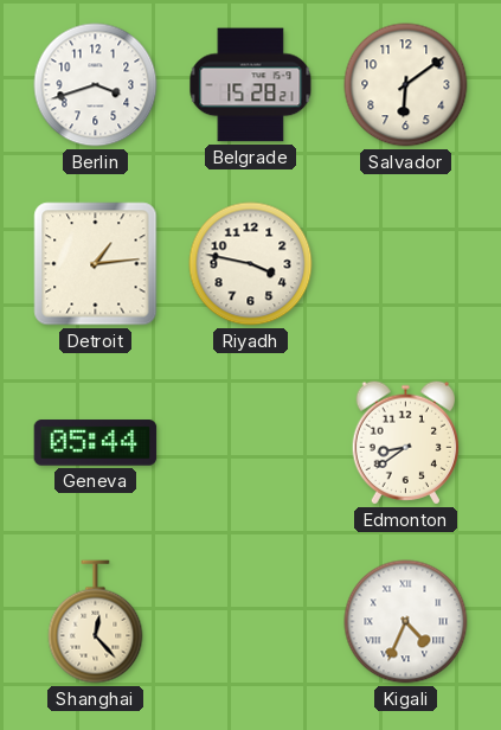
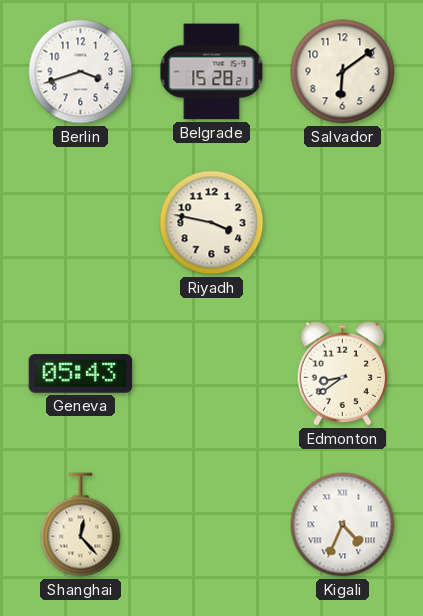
Detroit: 1:14 -> none (96, 264)
Geneva: 05:44 -> 05:43 (81, 374)
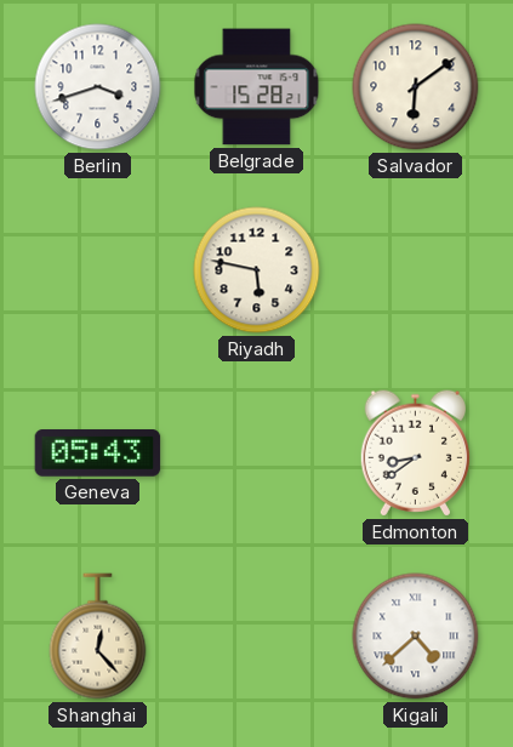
Riyadh: 3:47 -> 5:47 (257, 270)
Kigali: 4:34 -> 4:38 (416, 637)
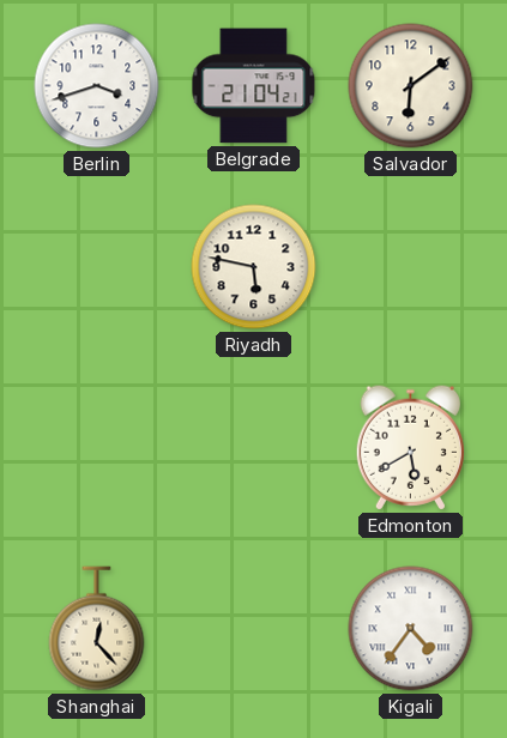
Belgrade: 15:28 -> 21:04 (254, 86)
Geneva: 05:43 -> none (98, 454)
Edmonton: 8:39 -> 5:40 (410, 448)
Kigali: 4:38 -> 4:36 (411, 629)
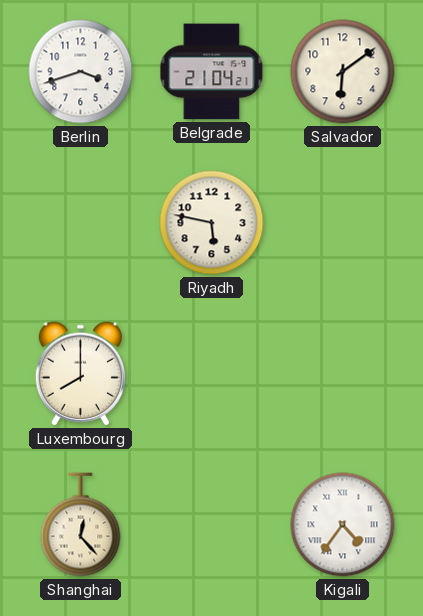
Luxembourg: none -> 8:00 (80, 374)
Edmonton: 5:40 -> none (410, 448)
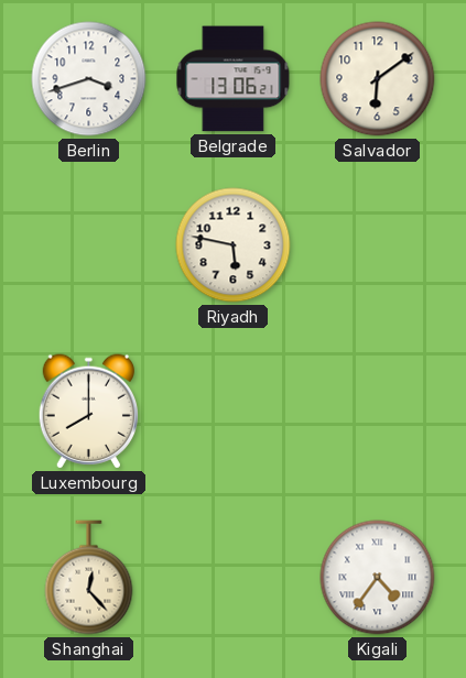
Belgrade: 21:04 -> 13:06 (234, 79)
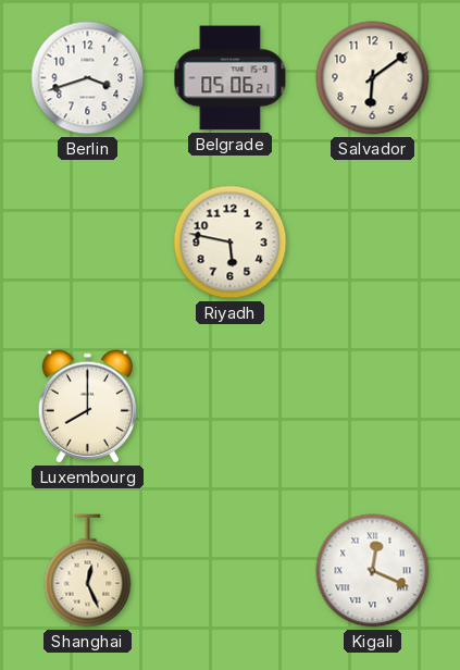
Belgrade: 13:06 -> 05:06 (231, 78)
Shanghai: 12:23 -> 12:26 (88, 571)
Kigali: 4:36 -> 12:19 (373, 571)
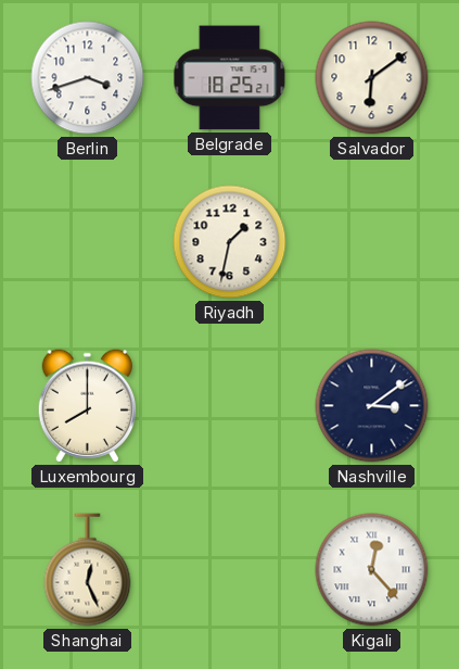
Belgrade: 05:06 -> 18:25 (230, 78)
Riyadh: 5:47 -> 1:32 (230, 242)
Nashville: none -> 3:09 (372, 406)
Kigali: 12:19 -> 12:23 (372, 570)
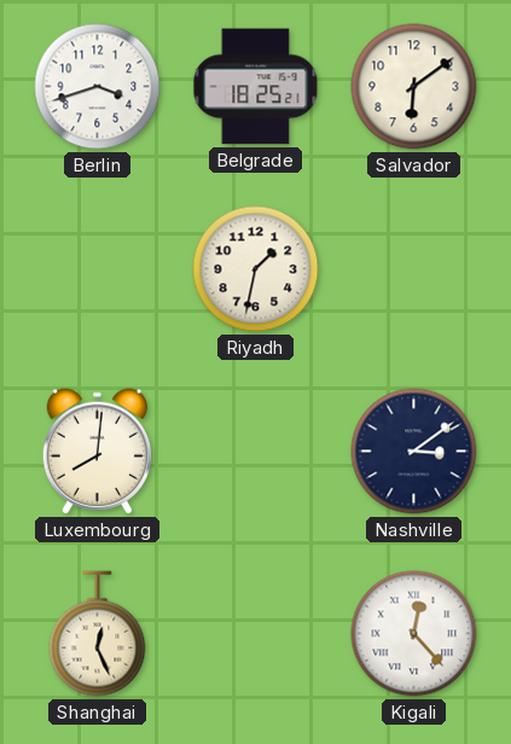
Luxembourg: 8:00 -> 8:01 (97, 452)
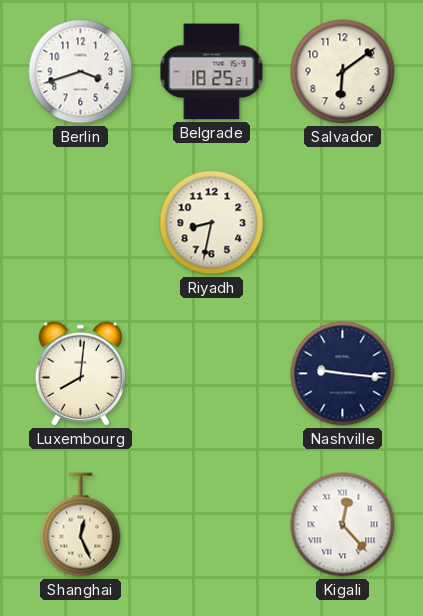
Riyadh: 1:32 -> 8:32 (212, 223)
Nashville: 3:09 -> 9:16 (343, 374)
